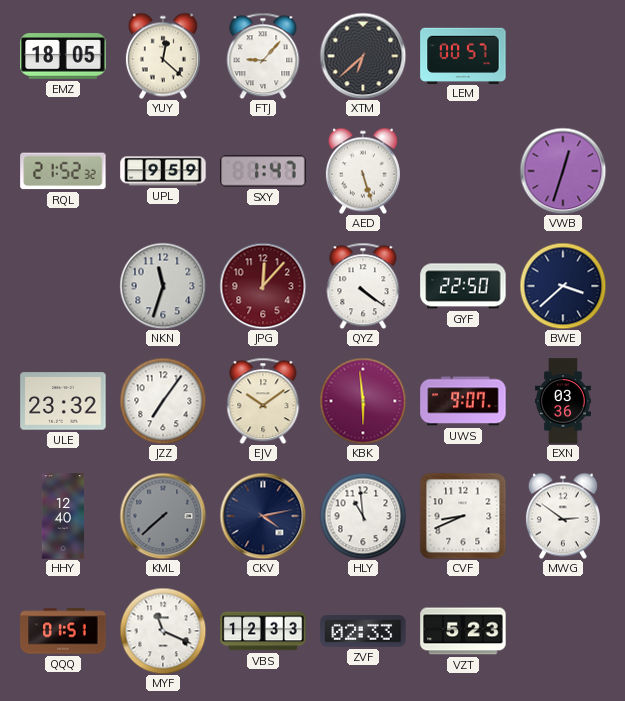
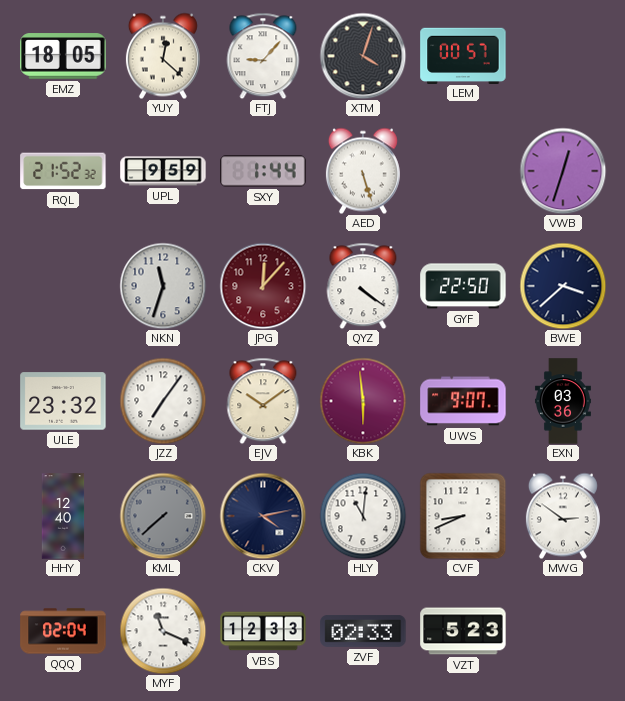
XTM: 6:38 -> 4:03 (363, 56)
SXY: 1:47 -> 1:44 (263, 171)
HLY: 10:59 -> 11:01 (363, 516)
QQQ: 01:51 -> 02:04 (63, 631)
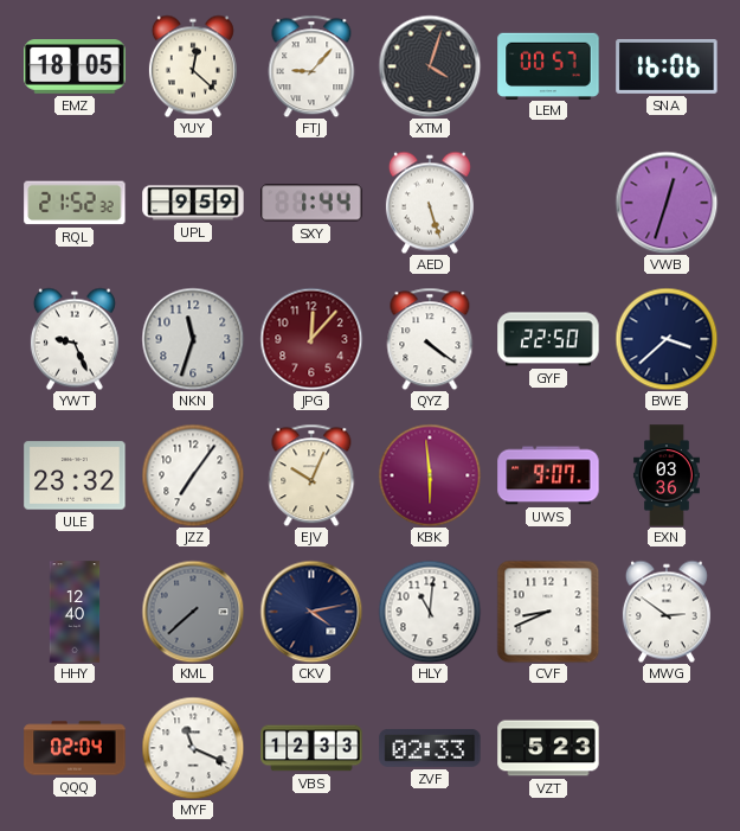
SNA: none -> 16:06 (667, 66)
YWT: none -> 9:26 (75, 339)
EJV: 10:09 -> 10:04 (311, 475)
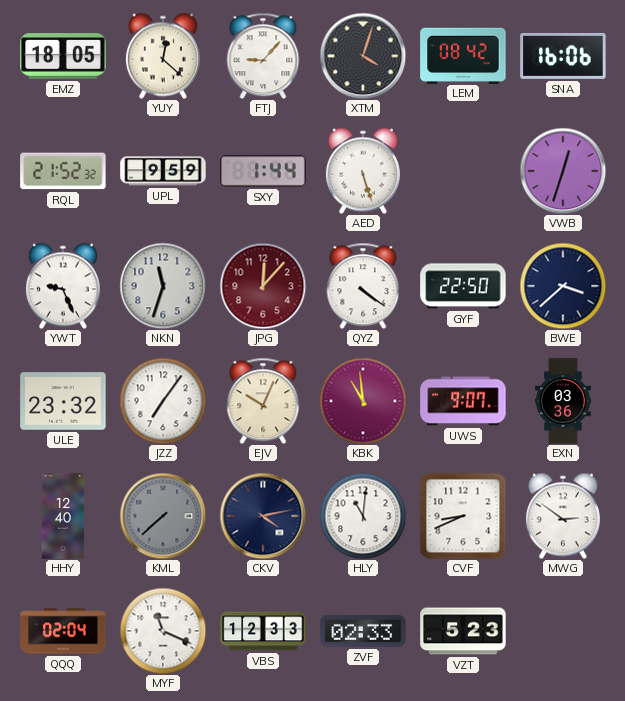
LEM: 00:57 -> 08:42 (463, 55)
KBK: 5:59 -> 10:59 (363, 401)
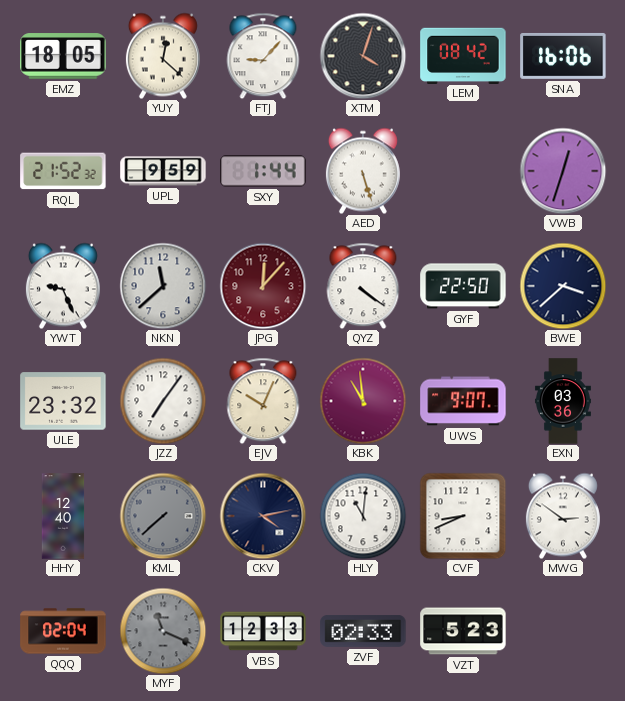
NKN: 11:33 -> 11:38 (163, 286)
MYF dial: white -> grey (163, 631)
